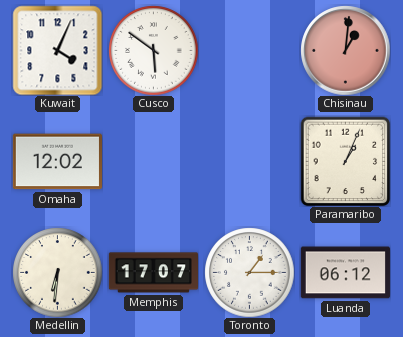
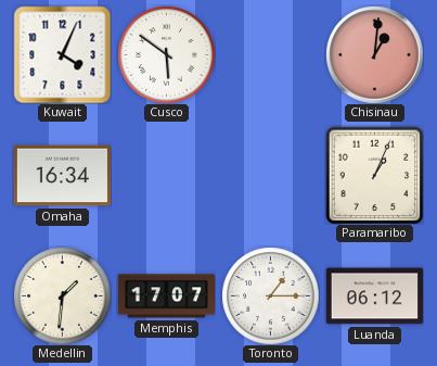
Omaha: 12:02 -> 16:34 (62, 176)
Medellin: 6:31 -> 1:31 (62, 295)
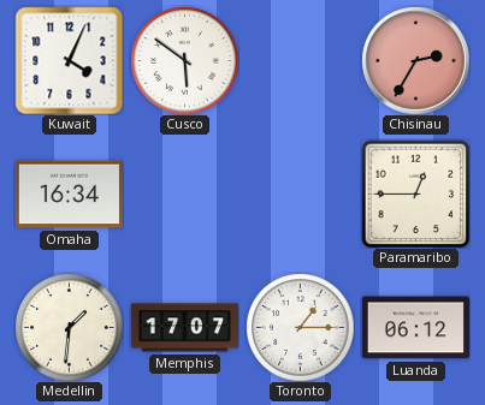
Chisinau: 1:01 -> 2:35 (415, 60)
Paramaribo: 1:04 -> 12:45 (415, 193)
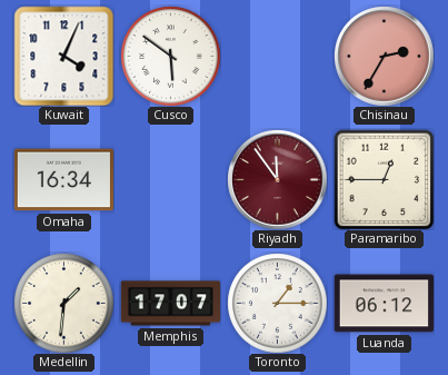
Riyadh: none -> 11:54 (277, 179)
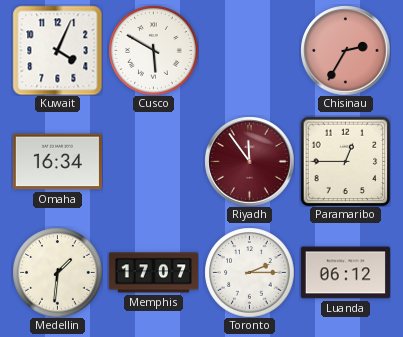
Cusco: 5:51 -> 5:50 (153, 50)
Toronto: 1:15 -> 2:15 (249, 272)
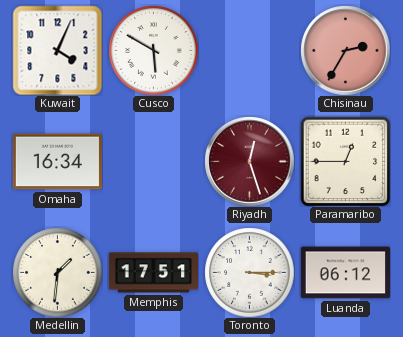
Riyadh: 11:54 -> 12:27 (249, 161)
Memphis: 17:07 -> 17:51 (153, 273)
Toronto: 2:15 -> 3:15 (249, 272)
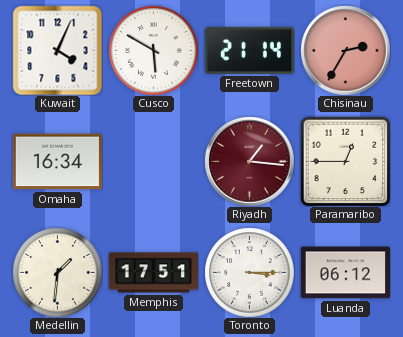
Freetown: none -> 21:14 (249, 50)
Riyadh: 12:27 -> 1:16 (249, 161)
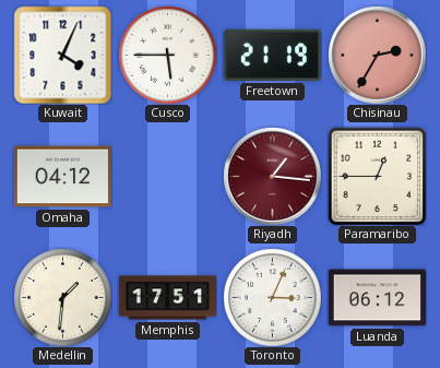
Cusco: 5:50 -> 5:45 (167, 55)
Freetown: 21:14 -> 21:19 (272, 55)
Omaha: 16:34 -> 04:12 (62, 177)
Toronto: 3:15 -> 3:04 (272, 297)
